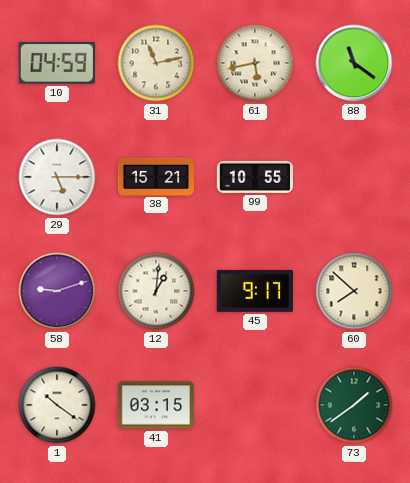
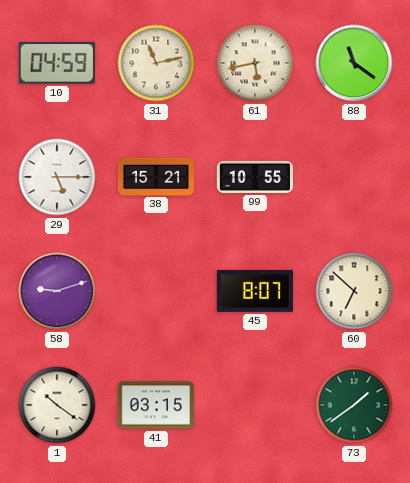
12: 1:01 -> none (156, 291)
45: 9:17 -> 8:07 (254, 291)
60: 7:52 -> 6:52 (354, 291)
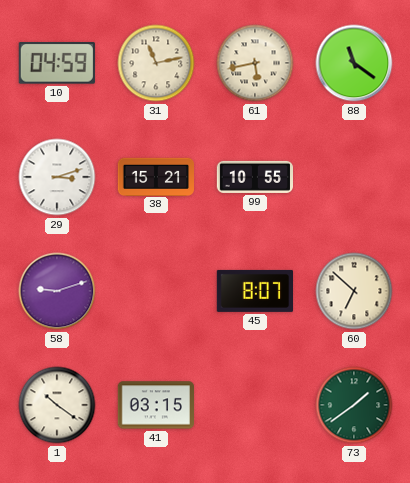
29: 5:15 -> 3:12 (57, 177)
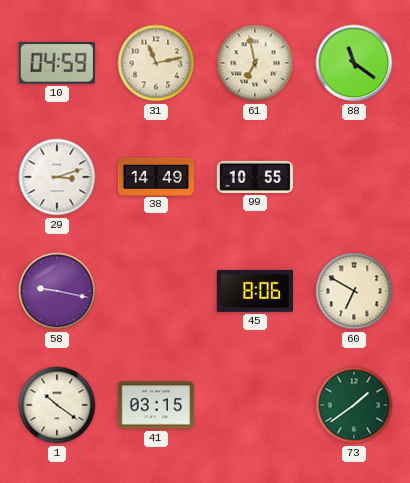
61: 5:43 -> 6:58 (255, 63)
38: 15:21 -> 14:49 (156, 176)
58: 9:12 -> 9:17 (57, 291)
45: 8:07 -> 8:06 (254, 291)
60: 6:52 -> 6:50 (354, 291)
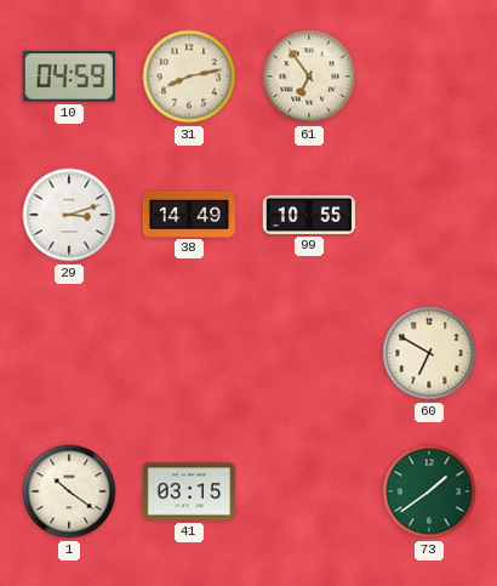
31: 11:13 -> 8:13 (189, 76)
61: 6:58 -> 6:54 (309, 76)
88: 11:21 -> none (354, 63)
58: 9:17 -> none (57, 291)
45: 8:06 -> none (254, 291)
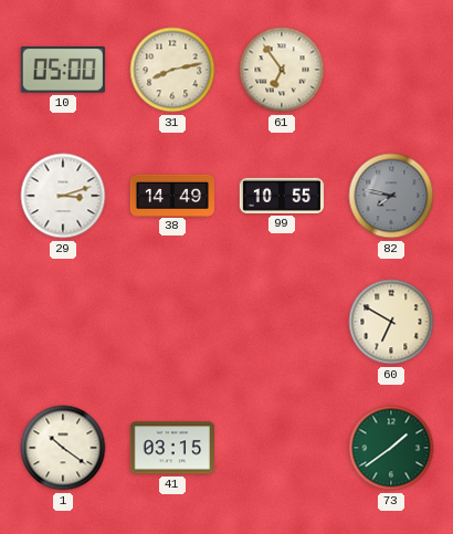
10: 04:59 -> 05:00 (63, 70)
82: none -> 7:47 (391, 196)
